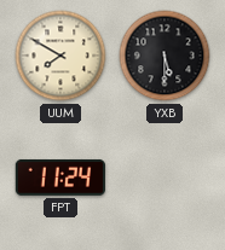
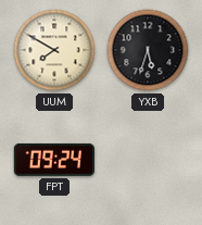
YXB: 5:30 -> 5:33 (148, 50)
FPT: 11:24 -> 09:24 (54, 160)
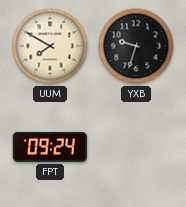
YXB: 5:33 -> 9:33 (136, 46)
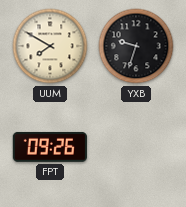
FPT: 09:24 -> 09:26 (50, 147)
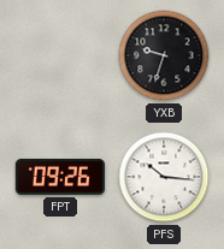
UUM: 7:50 -> none (50, 46)
PFS: none -> 10:16 (164, 177)
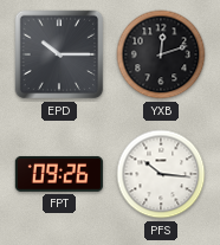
EPD: none -> 10:15 (59, 54)
YXB: 9:33 -> 12:12 (161, 54)
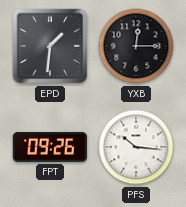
EPD: 10:15 -> 1:31 (50, 46)
YXB: 12:12 -> 12:15 (136, 46)
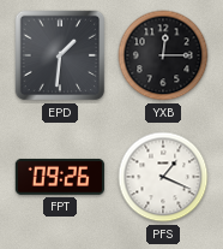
PFS: 10:16 -> 1:19 (163, 177)
